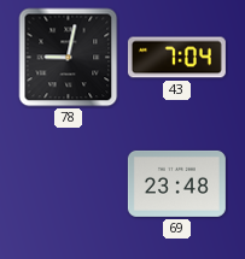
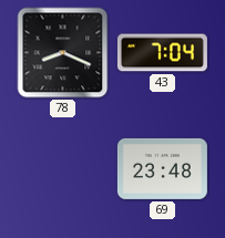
78: 9:02 -> 8:19 (63, 53)
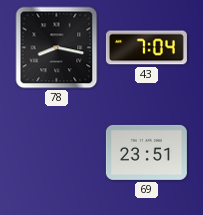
78: 8:19 -> 8:17 (57, 48)
69: 23:48 -> 23:51 (146, 152)
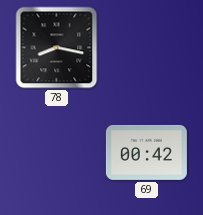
43: 7:04 -> none (146, 48)
69: 23:51 -> 00:42 (146, 152)
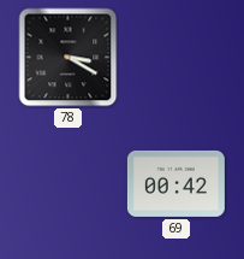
78: 8:17 -> 3:20 (69, 58)
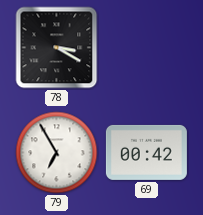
79: none -> 6:55 (57, 153)
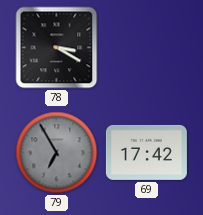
79 dial: white -> grey (57, 153)
69: 00:42 -> 17:42 (146, 152)
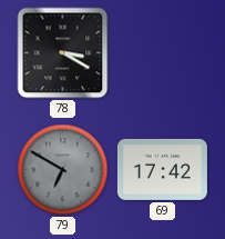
79: 6:55 -> 6:50 (63, 170)
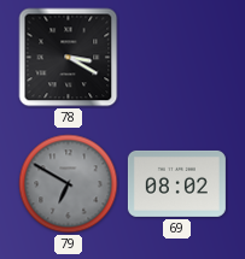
69: 17:42 -> 08:02 (176, 183)
